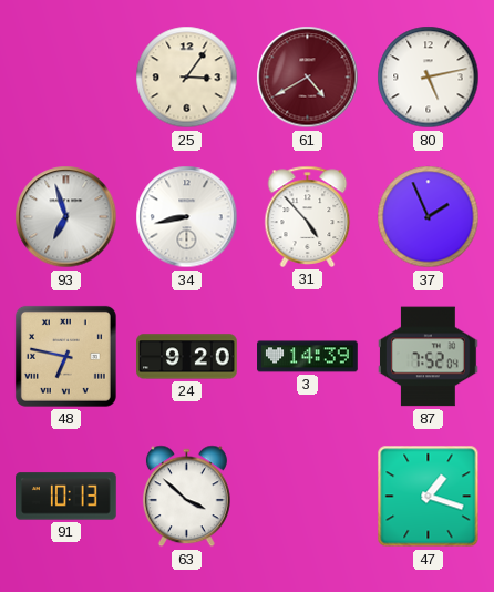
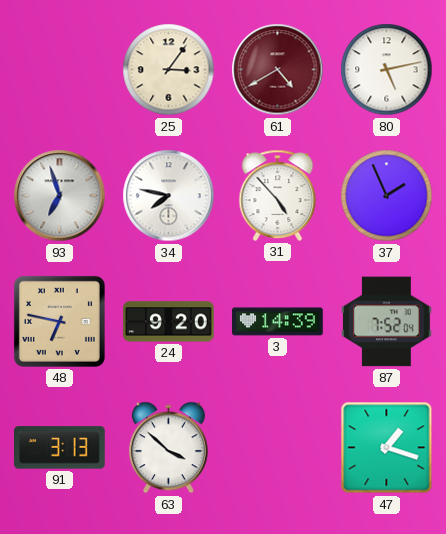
34: 8:43 -> 7:47 (169, 196)
91: 10:13 -> 3:13 (60, 448)
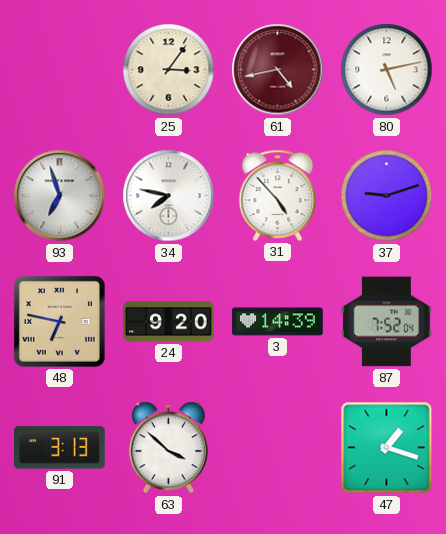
61: 4:40 -> 4:43 (278, 70)
37: 1:56 -> 9:12 (387, 196)
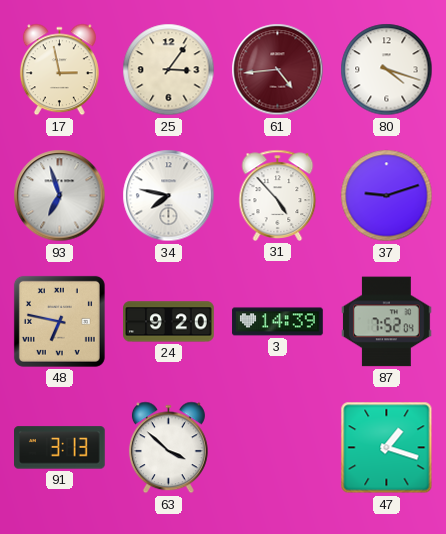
17: none -> 2:58 (59, 70)
61: 4:43 -> 4:44 (278, 70)
80: 5:13 -> 4:18 (387, 70)
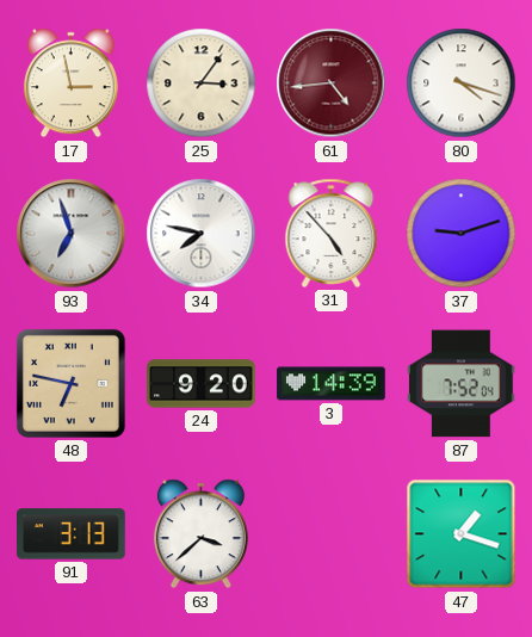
63: 3:52 -> 3:38 (200, 534)
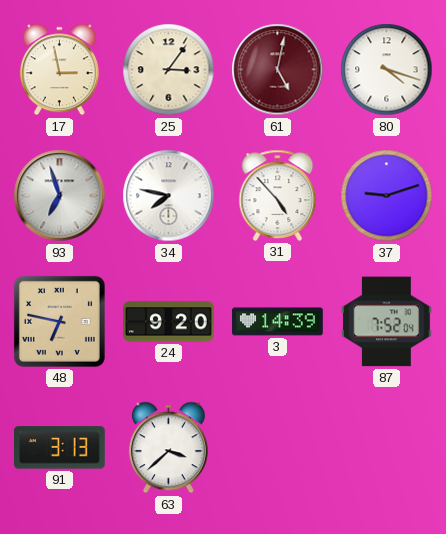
61: 4:44 -> 5:02 (278, 70)
47: 1:18 -> none (462, 534)
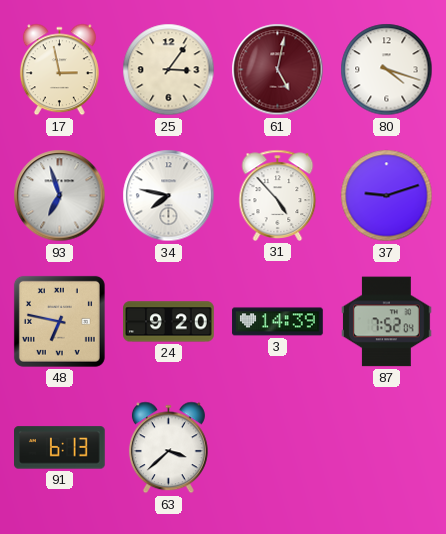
91: 3:13 -> 6:13 (60, 448)
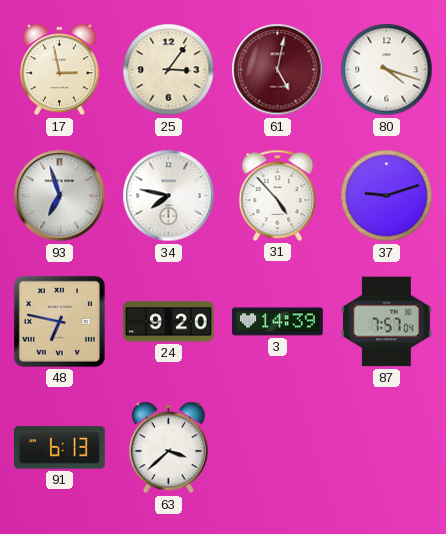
87: 7:52 -> 7:57 (387, 322)
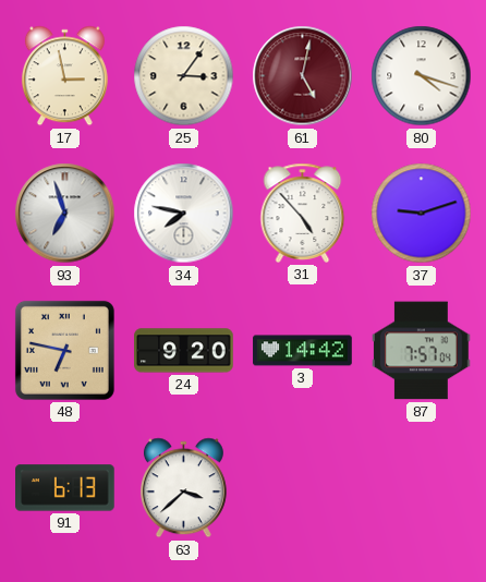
3: 14:39 -> 14:42 (303, 351)
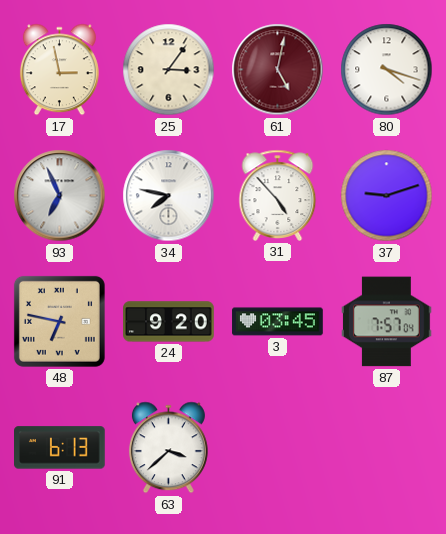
93: 6:57 -> 6:56 (60, 196)
3: 14:42 -> 03:45 (278, 322)
